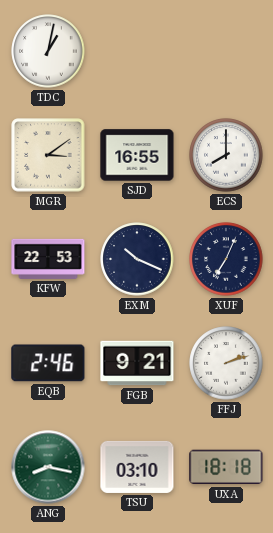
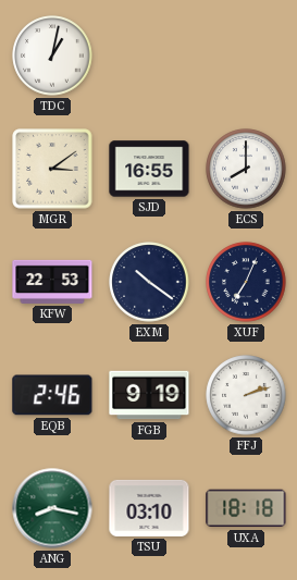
EXM: 10:19 -> 10:21 (149, 282)
FGB: 9:21 -> 9:19 (149, 395)
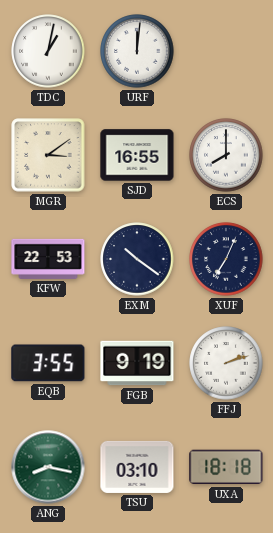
URF: none -> 12:01 (137, 51)
EQB: 2:46 -> 3:55 (48, 363)
